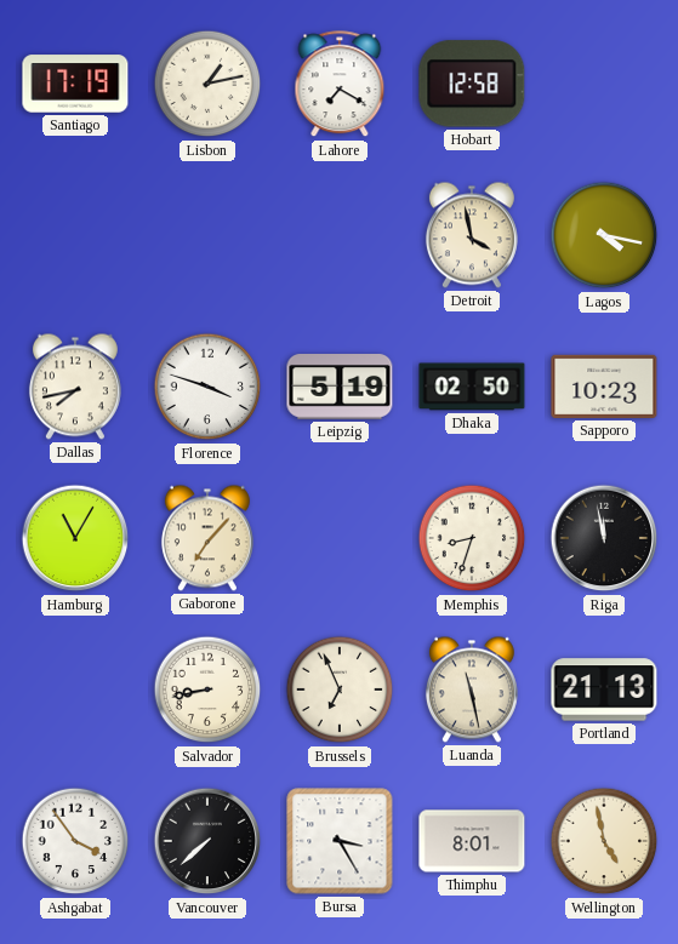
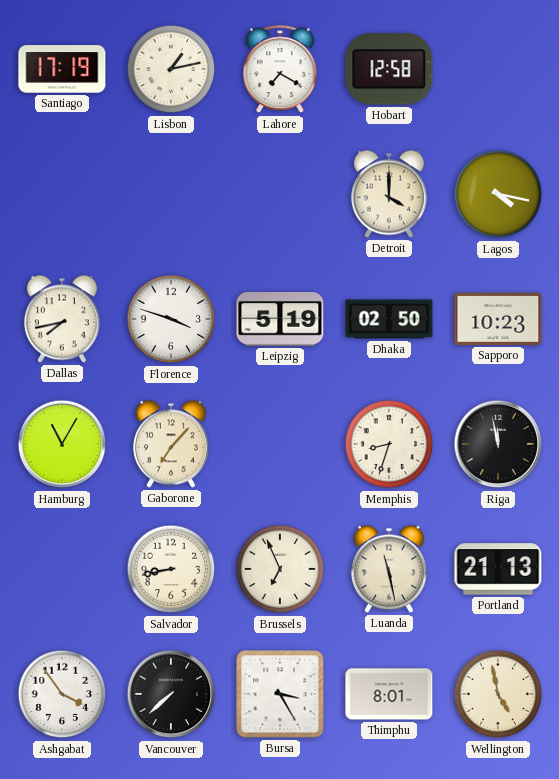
Detroit: 3:58 -> 4:00 (389, 194)
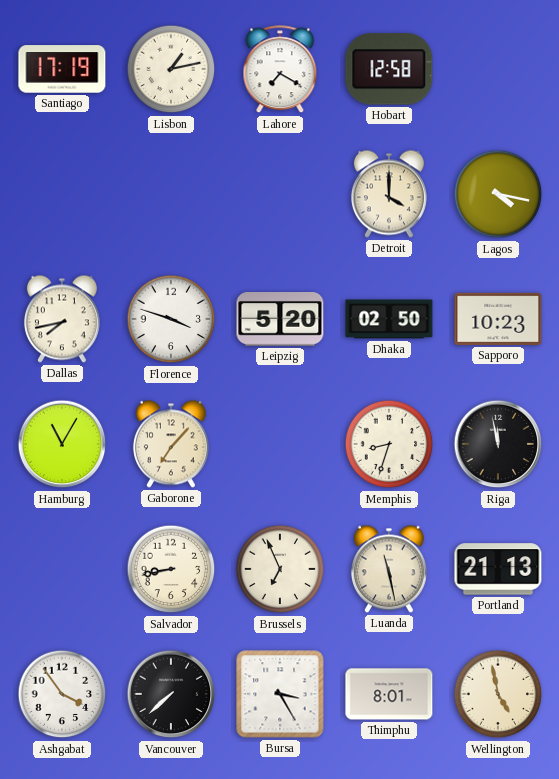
Leipzig: 5:19 -> 5:20 (280, 320)
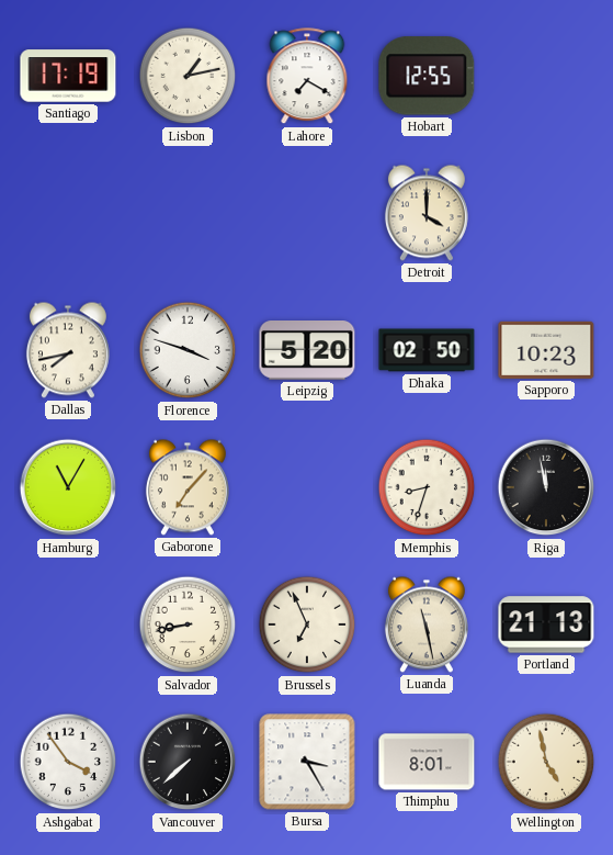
Hobart: 12:58 -> 12:55 (427, 76)
Lagos: 4:17 -> none (498, 194)
